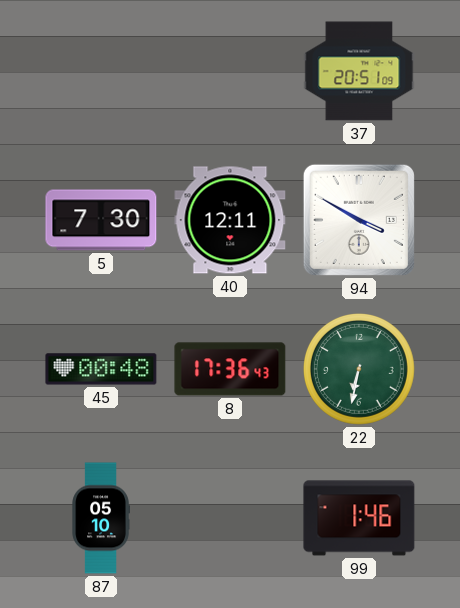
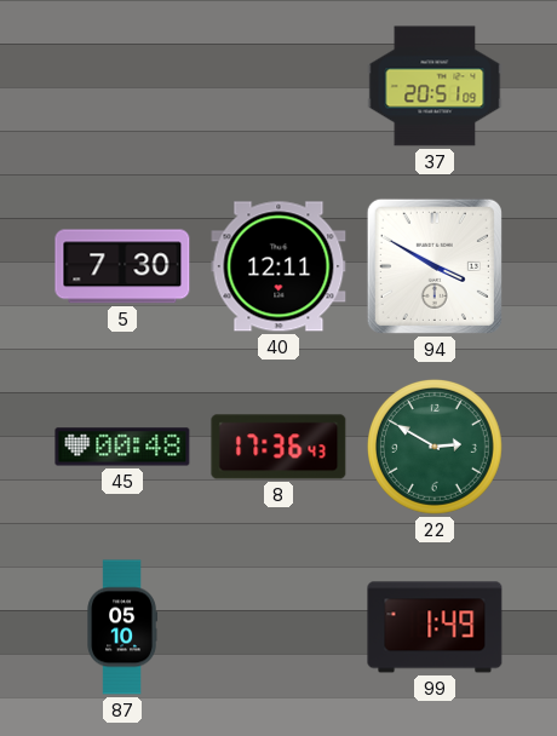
22: 6:32 -> 2:50 (436, 448)
99: 1:46 -> 1:49 (435, 627)
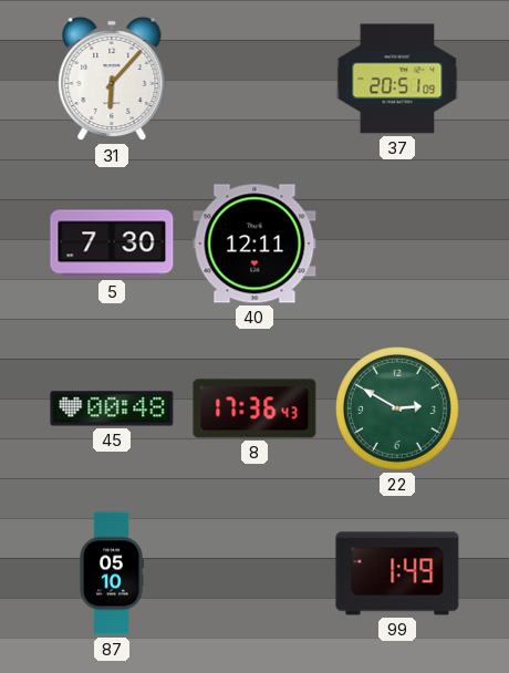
31: none -> 6:07 (112, 79)
94: 3:50 -> none (435, 266)
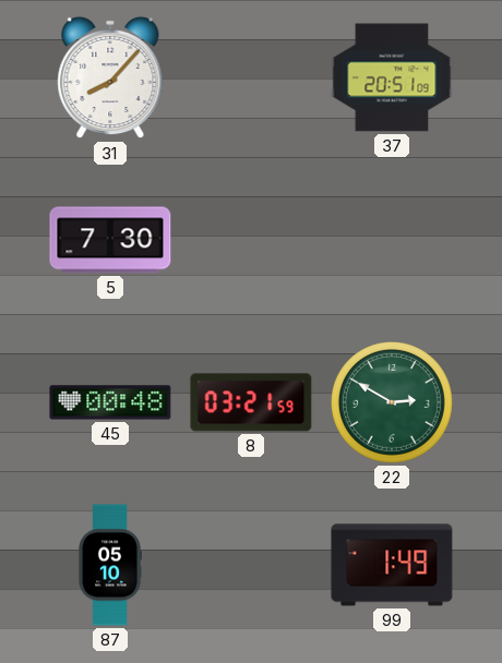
31: 6:07 -> 8:07 (110, 77)
40: 12:11 -> none (254, 244)
8: 17:36 -> 03:21 (251, 402)
